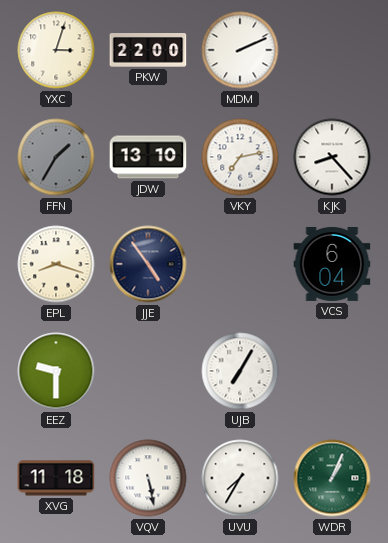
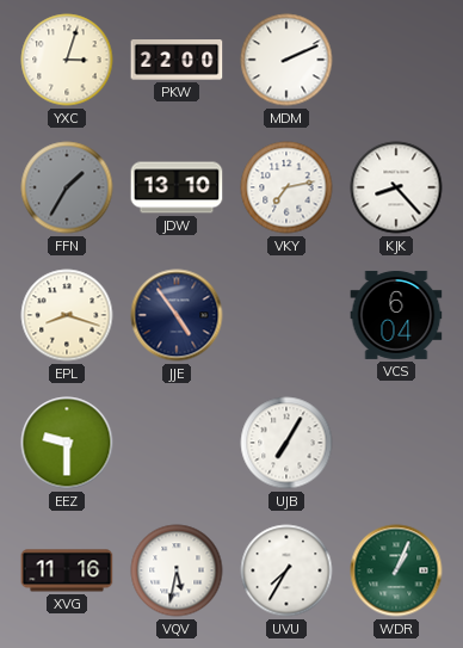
XVG: 11:18 -> 11:16 (67, 570)
VQV: 5:28 -> 5:32 (177, 570)
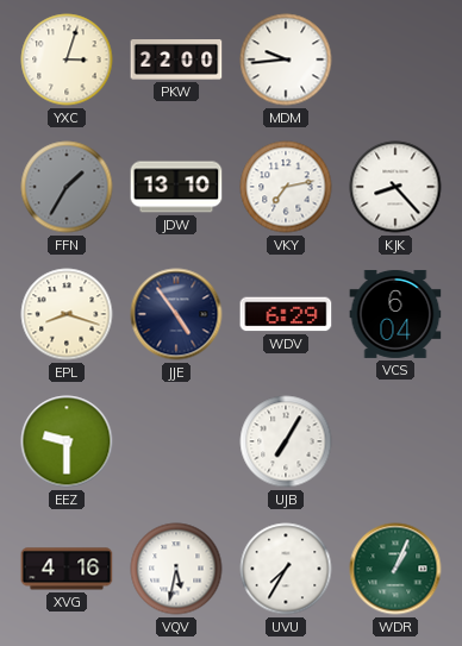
MDM: 2:11 -> 9:44 (286, 59)
WDV: none -> 6:29 (286, 314)
XVG: 11:16 -> 4:16 (67, 569)
